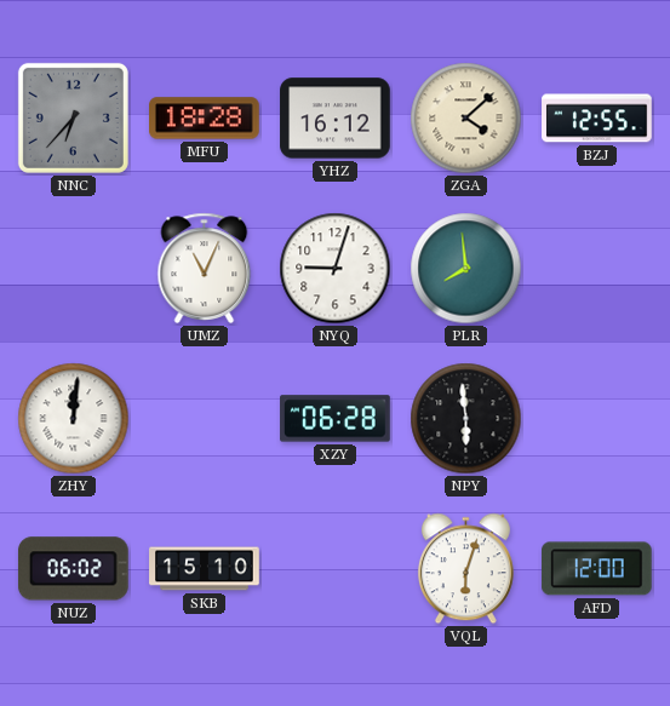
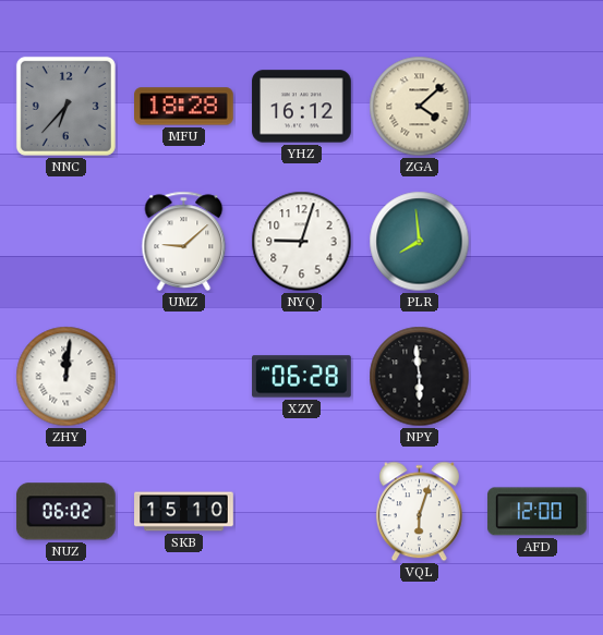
BZJ: 12:55 -> none (597, 119)
UMZ: 11:04 -> 9:08 (184, 241)
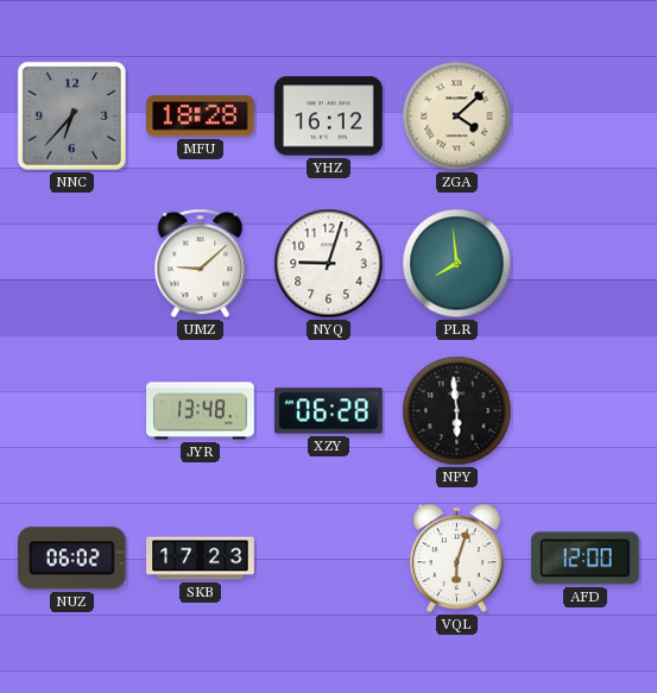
ZHY: 12:01 -> none (67, 377)
JYR: none -> 13:48 (201, 411)
SKB: 15:10 -> 17:23 (201, 559)
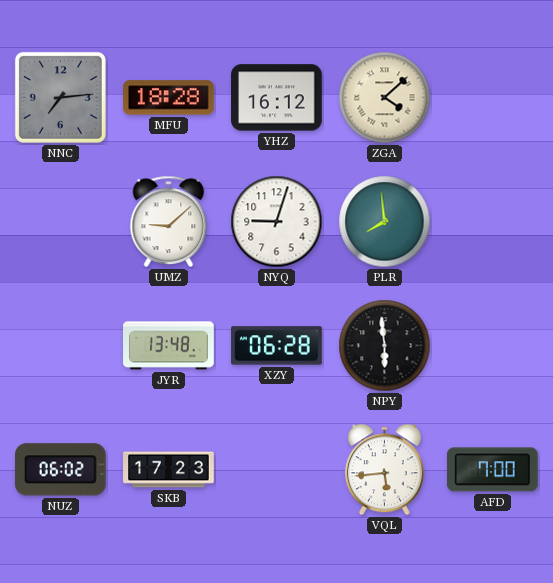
NNC: 6:37 -> 7:14 (60, 97)
VQL: 6:03 -> 5:44 (384, 470)
AFD: 12:00 -> 7:00 (492, 470)
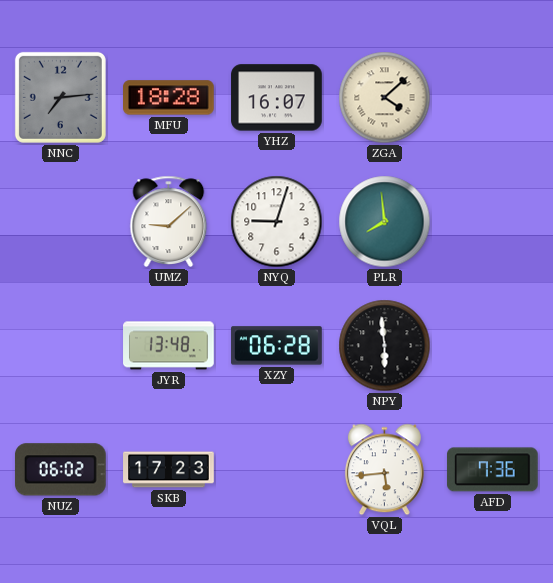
YHZ: 16:12 -> 16:07 (277, 98)
AFD: 7:00 -> 7:36 (492, 470)
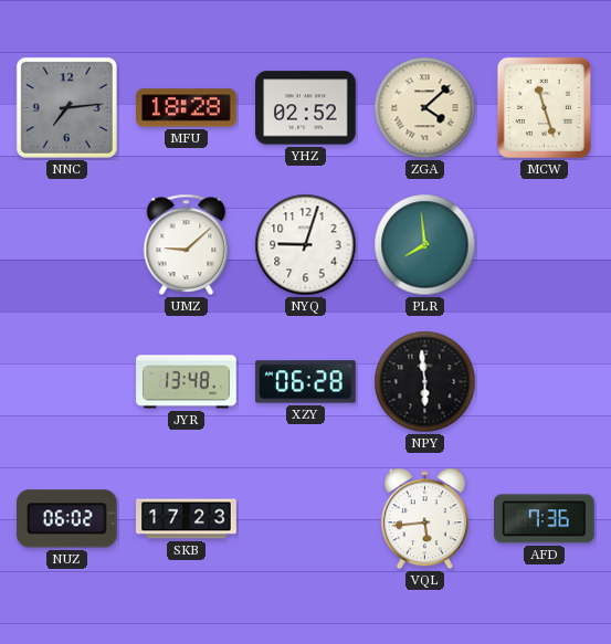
YHZ: 16:07 -> 02:52 (306, 108)
MCW: none -> 11:27 (544, 107)
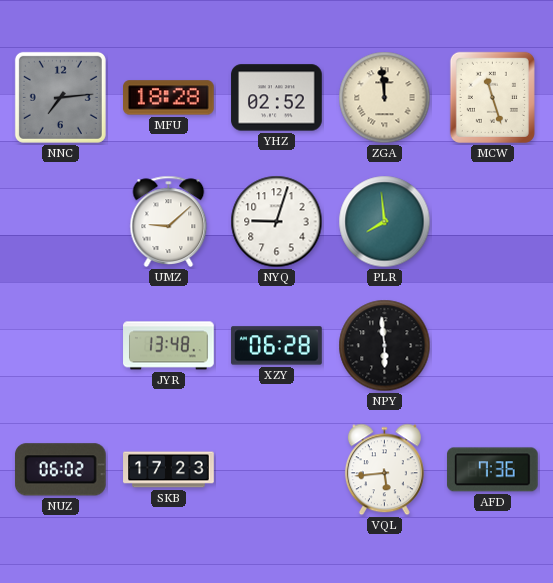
ZGA: 4:08 -> 11:59 (385, 98)
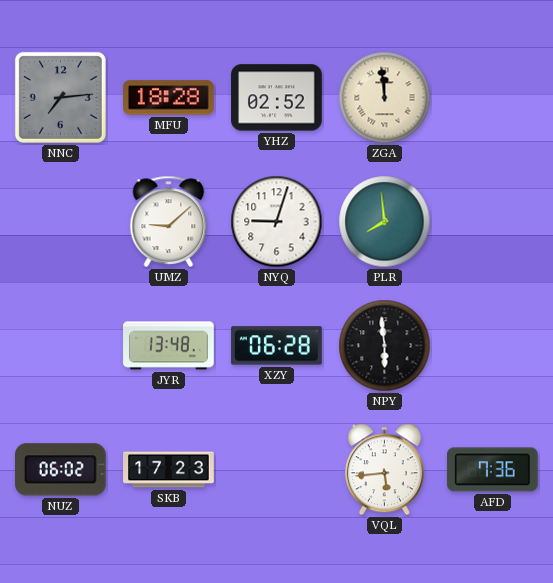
MCW: 11:27 -> none (492, 97)
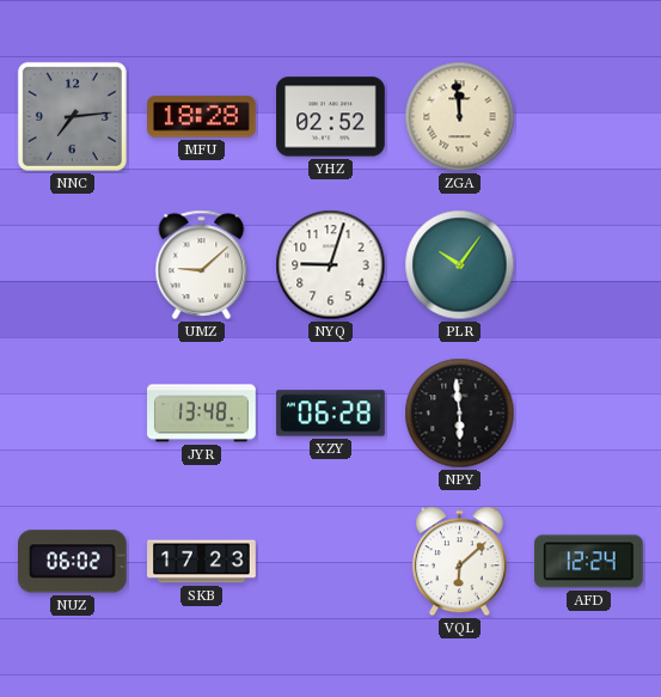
PLR: 7:59 -> 10:06 (460, 265)
VQL: 5:44 -> 6:08 (459, 562)
AFD: 7:36 -> 12:24 (588, 562)
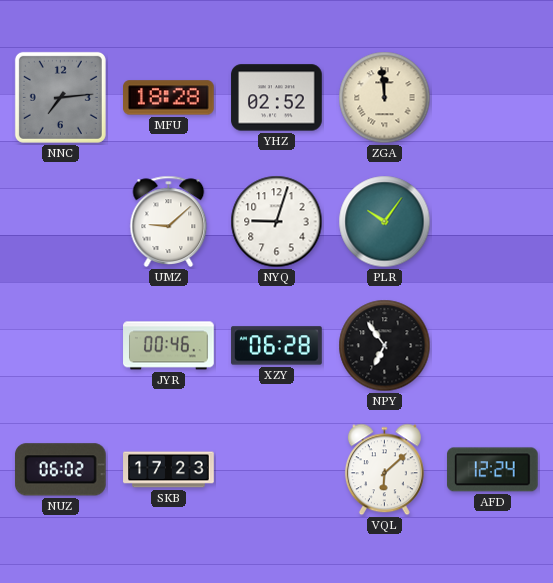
JYR: 13:48 -> 00:46 (169, 346)
NPY: 5:59 -> 6:54 (385, 346)
